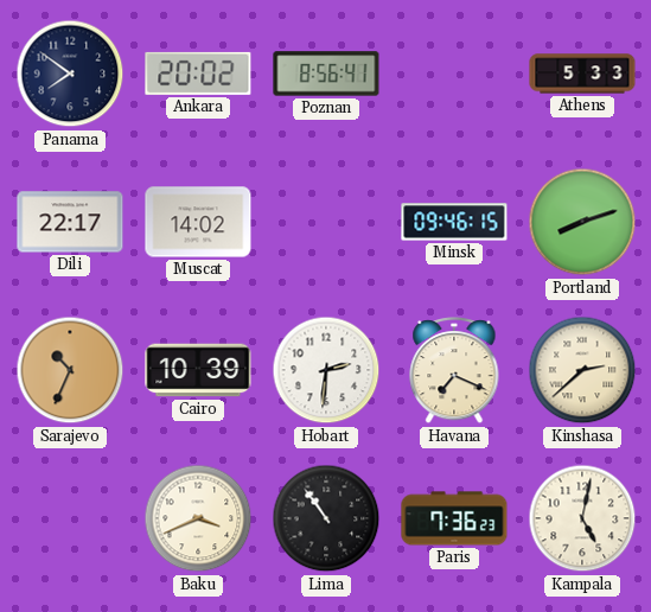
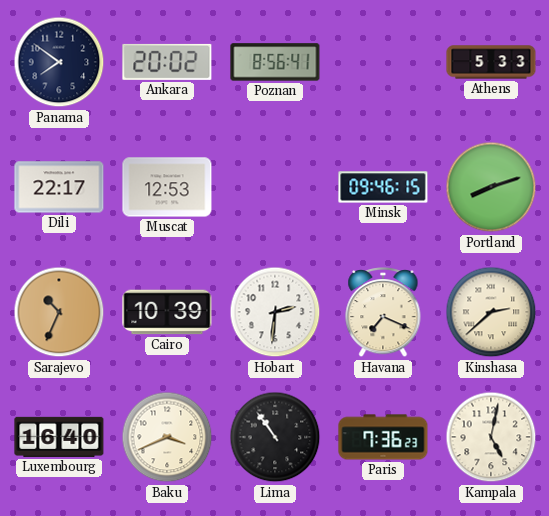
Muscat: 14:02 -> 12:53 (167, 187)
Luxembourg: none -> 16:40 (59, 437)
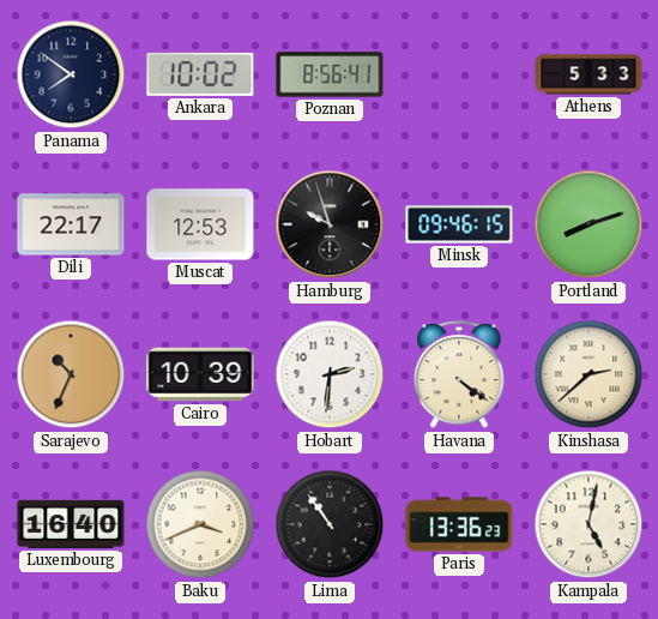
Ankara: 20:02 -> 10:02 (200, 74)
Hamburg: none -> 9:57 (330, 224)
Havana: 7:19 -> 4:21 (459, 375)
Paris: 7:36 -> 13:36 (459, 524)
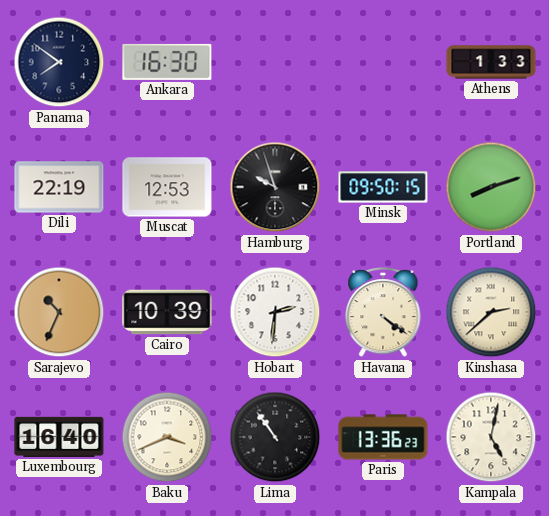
Ankara: 10:02 -> 16:30 (167, 62)
Poznan: 8:56 -> none (330, 74)
Athens: 5:33 -> 1:33 (491, 62)
Dili: 22:17 -> 22:19 (59, 187)
Minsk: 09:46 -> 09:50 (383, 187)
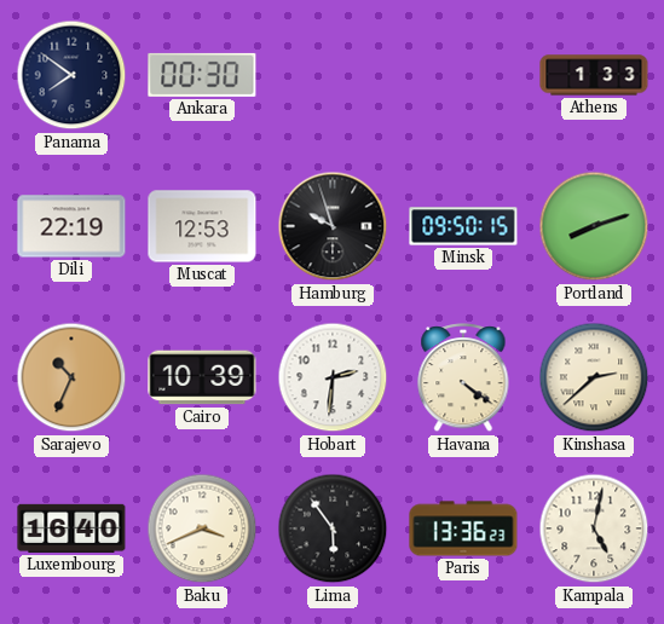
Ankara: 16:30 -> 00:30 (202, 75)
Lima: 10:54 -> 5:54 (333, 528)
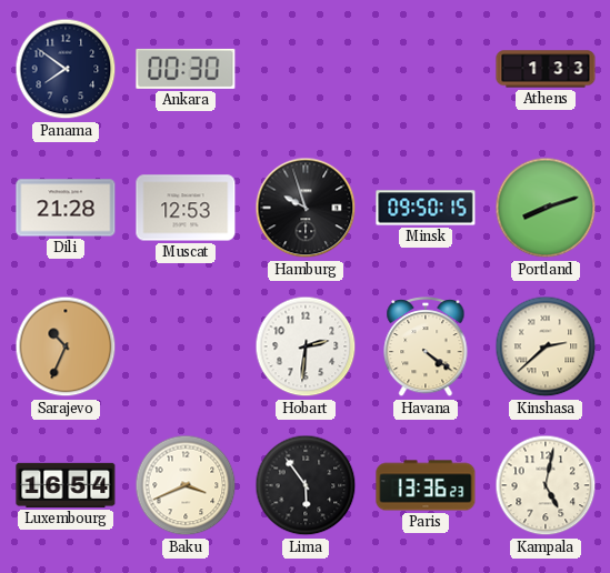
Dili: 22:19 -> 21:28 (66, 208)
Cairo: 10:39 -> none (202, 377)
Luxembourg: 16:40 -> 16:54 (66, 485)
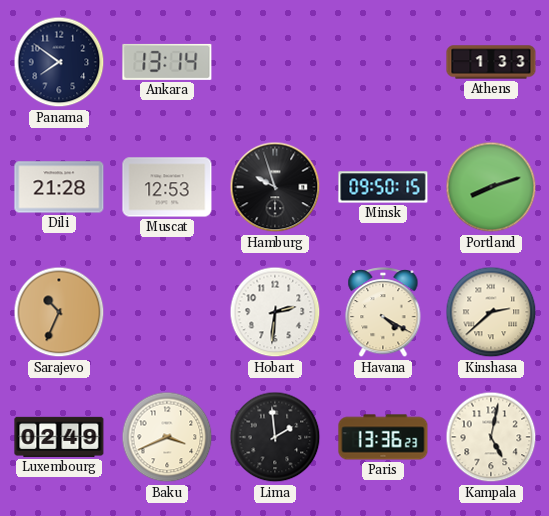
Ankara: 00:30 -> 13:14 (167, 62)
Havana: 4:21 -> 4:20 (383, 313)
Luxembourg: 16:54 -> 02:49 (59, 437)
Lima: 5:54 -> 1:59 (275, 437)
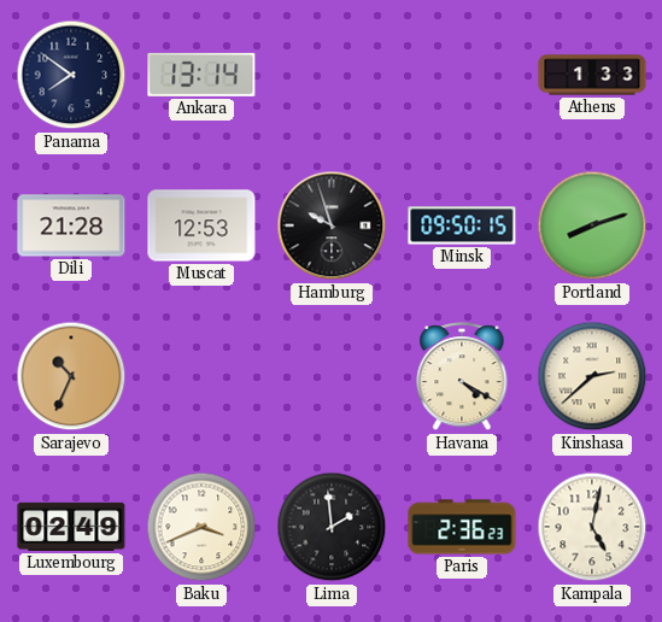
Hobart: 2:31 -> none (275, 312)
Paris: 13:36 -> 2:36 (462, 527)
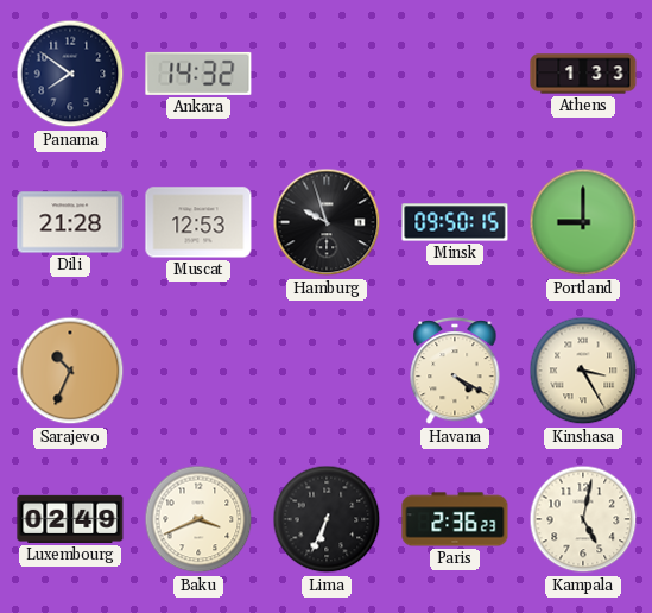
Ankara: 13:14 -> 14:32 (198, 74)
Portland: 8:12 -> 9:00 (583, 222)
Kinshasa: 2:38 -> 3:25 (583, 371)
Lima: 1:59 -> 6:34 (327, 519)
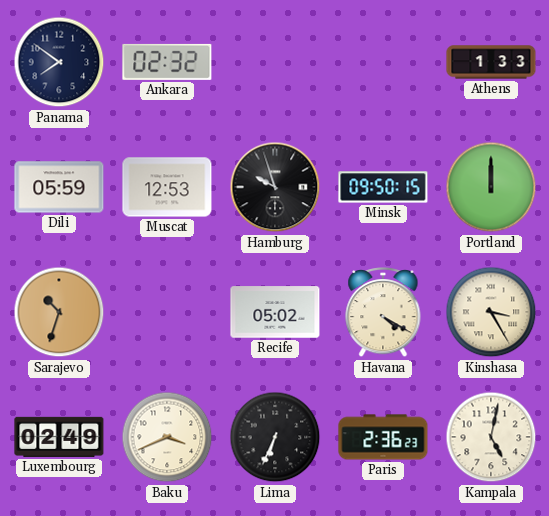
Ankara: 14:32 -> 02:32 (167, 62)
Dili: 21:28 -> 05:59 (59, 187)
Portland: 9:00 -> 12:00 (491, 187)
Sarajevo: 10:34 -> 10:33 (59, 312)
Recife: none -> 05:02 (275, 312)
